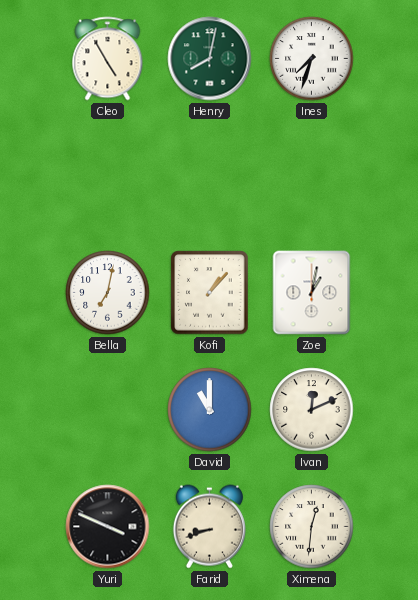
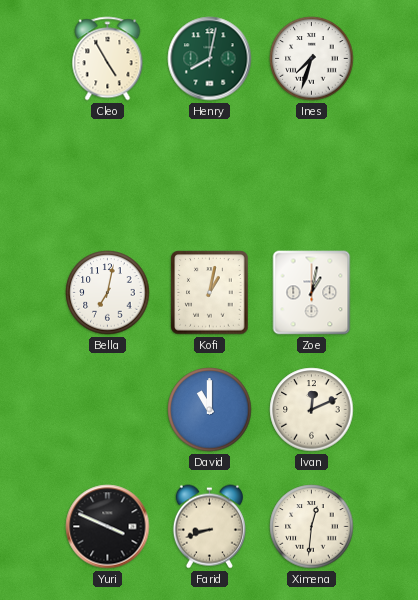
Kofi: 1:07 -> 1:02 (210, 293)
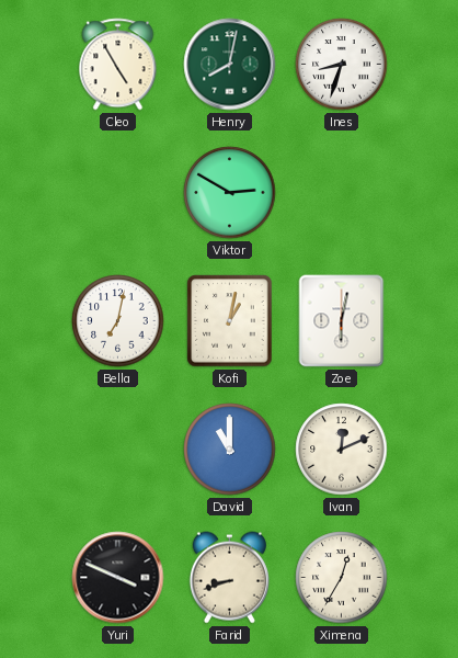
Ines: 7:33 -> 8:33 (342, 65)
Viktor: none -> 2:50 (230, 193)
Zoe: 1:02 -> 6:02 (342, 321)
Ximena: 12:31 -> 12:35 (342, 578)
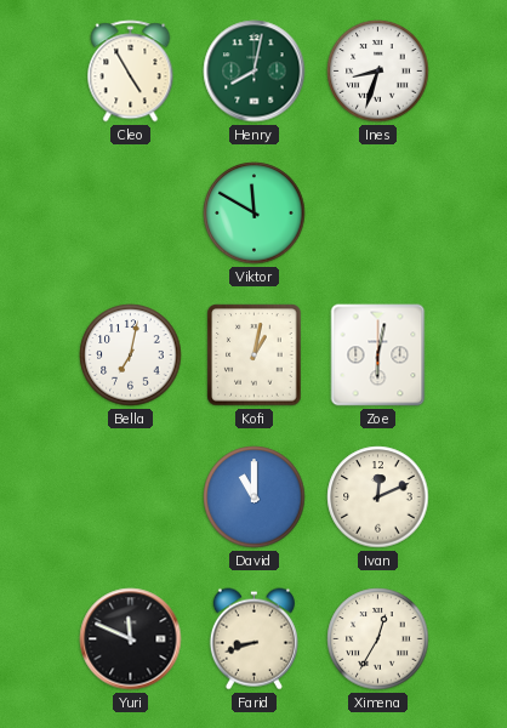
Viktor: 2:50 -> 11:50 (255, 214)
Yuri: 3:49 -> 11:49 (131, 639)
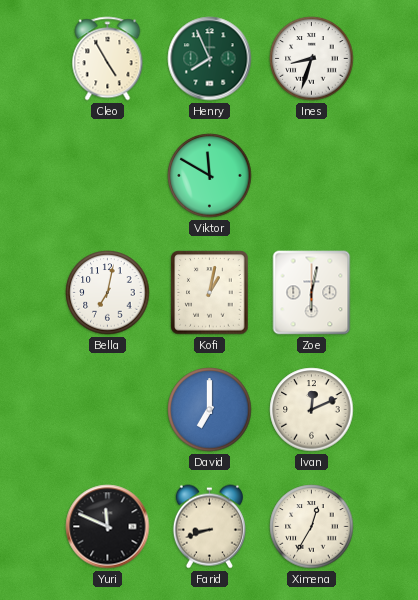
Henry: 8:02 -> 7:56 (210, 59)
David: 11:00 -> 7:00 (210, 410)
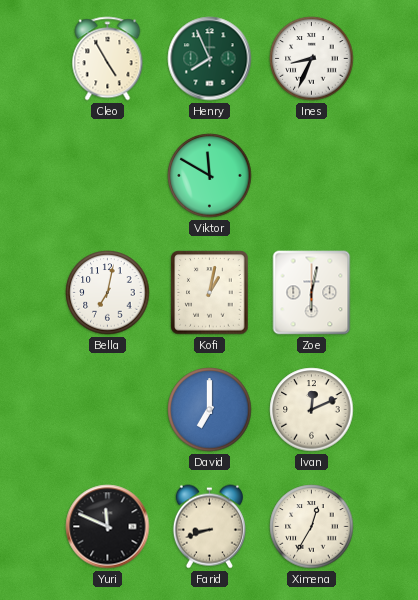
Ines: 8:33 -> 8:34 (312, 59)
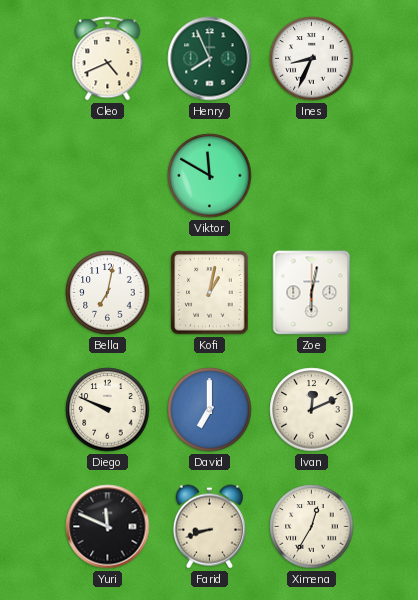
Cleo: 4:55 -> 4:41 (108, 59)
Diego: none -> 9:49 (108, 410)
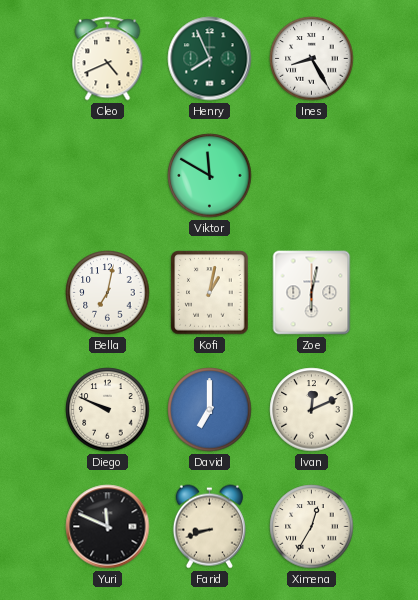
Ines: 8:34 -> 8:25 (312, 59)
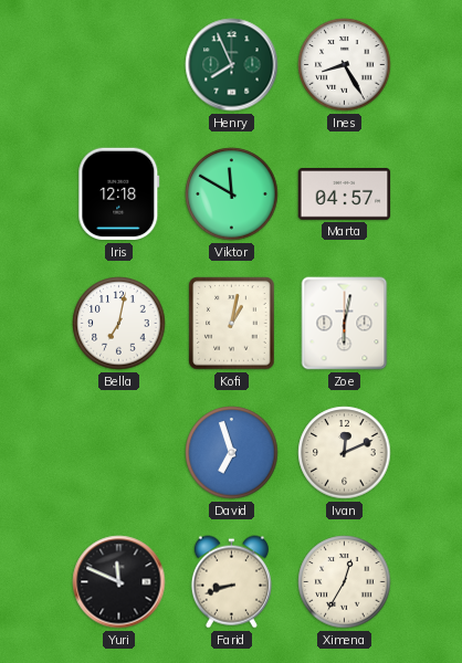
Cleo: 4:41 -> none (108, 59)
Iris: none -> 12:18 (119, 194)
Marta: none -> 04:57 (345, 194)
Diego: 9:49 -> none (108, 410)
David: 7:00 -> 6:57 (232, 453)
